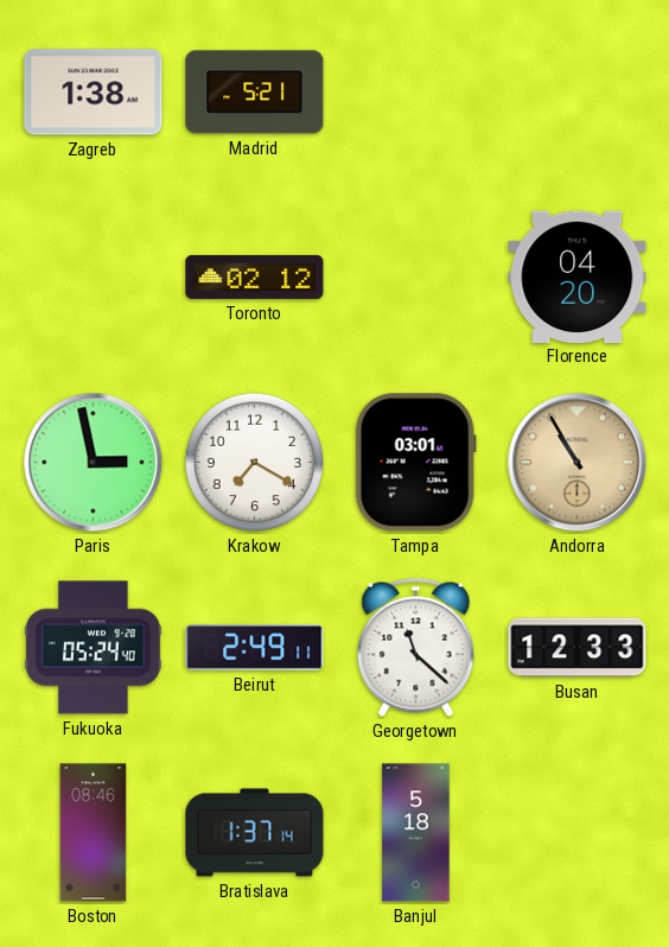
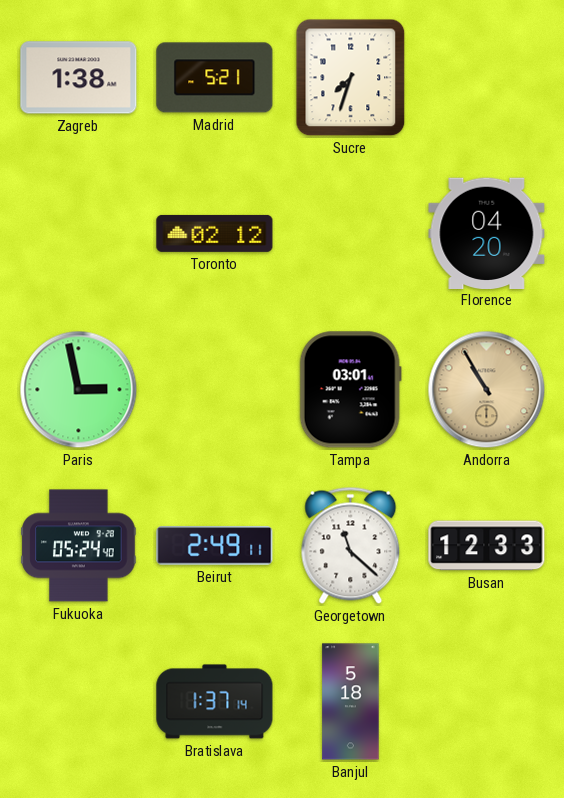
Sucre: none -> 7:33 (351, 78)
Krakow: 7:20 -> none (255, 463)
Boston: 08:46 -> none (94, 833)
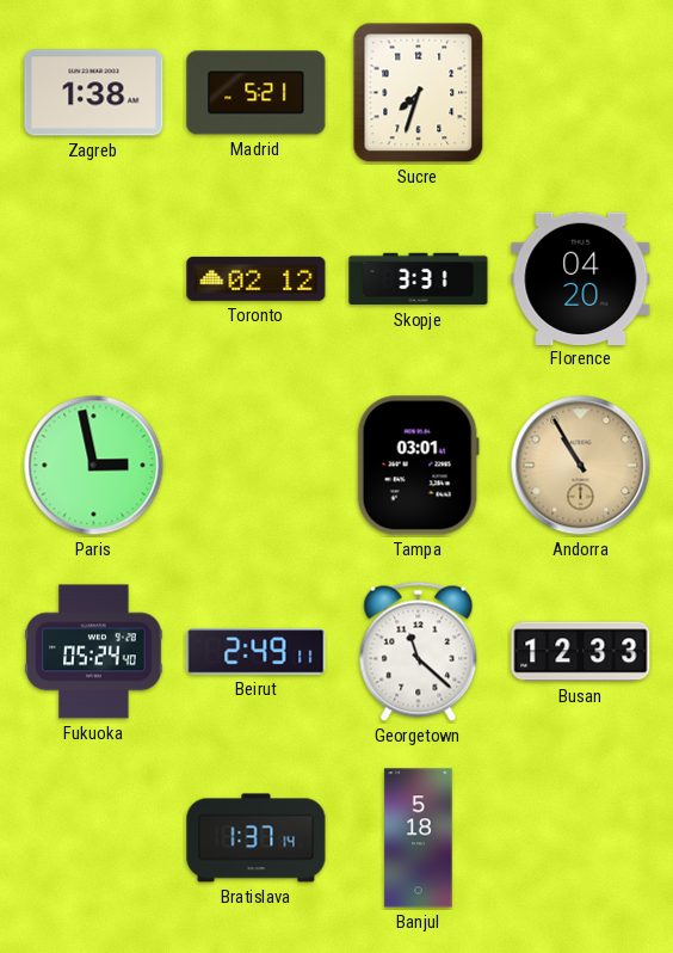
Skopje: none -> 3:31 (419, 279)
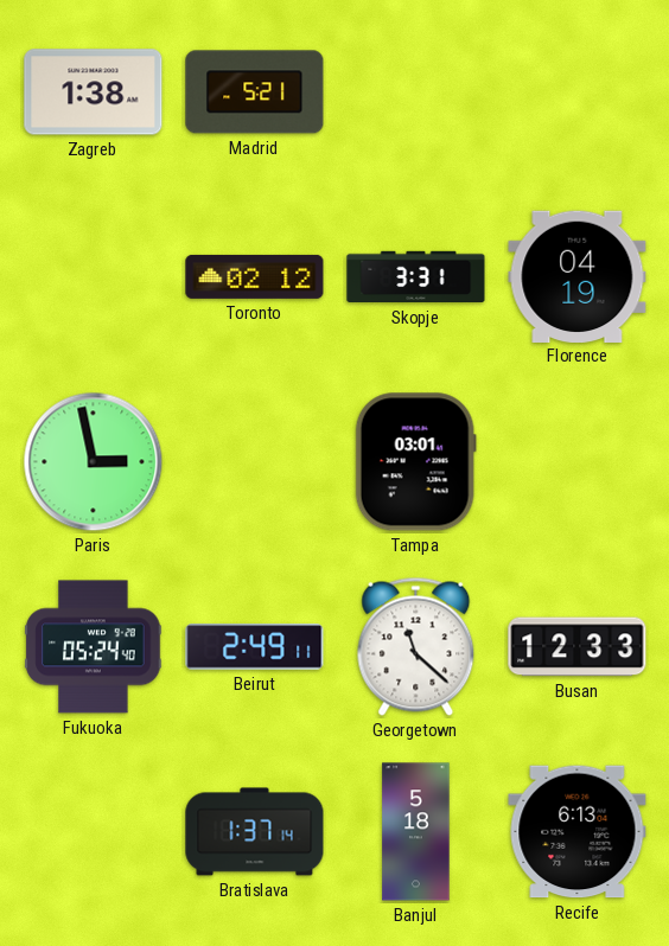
Sucre: 7:33 -> none (419, 93)
Florence: 04:20 -> 04:19 (578, 276)
Andorra: 10:55 -> none (581, 466)
Recife: none -> 6:13 (578, 832)
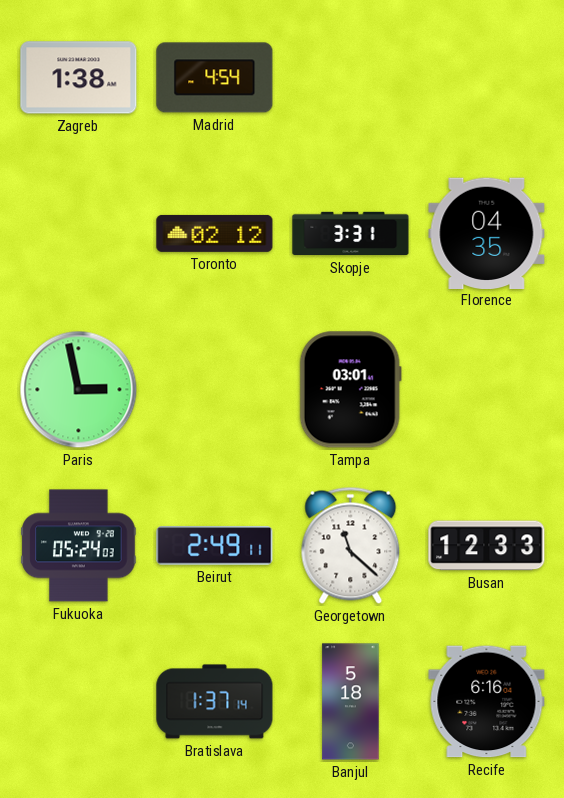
Madrid: 5:21 -> 4:54 (215, 78)
Florence: 04:19 -> 04:35 (487, 233)
Fukuoka: 05:24:40 -> 05:24:03 (79, 546)
Recife: 6:13 -> 6:16 (487, 702)
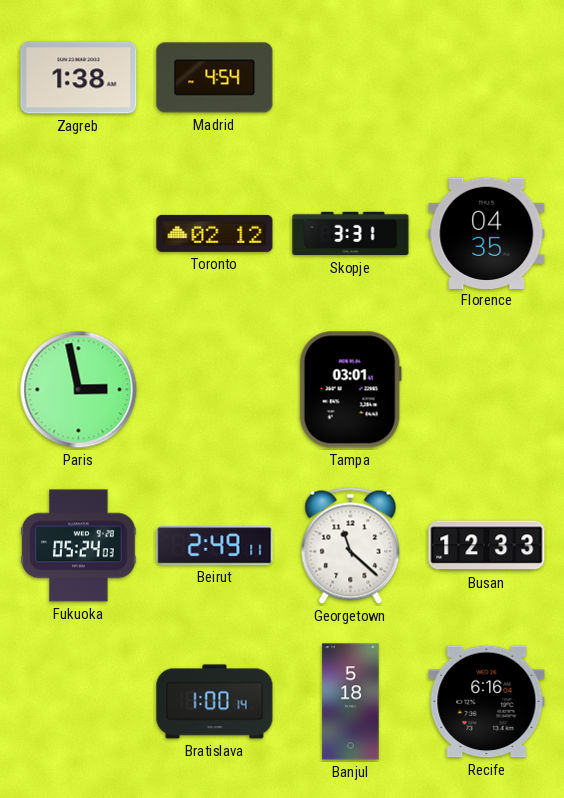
Bratislava: 1:37 -> 1:00 (215, 702)
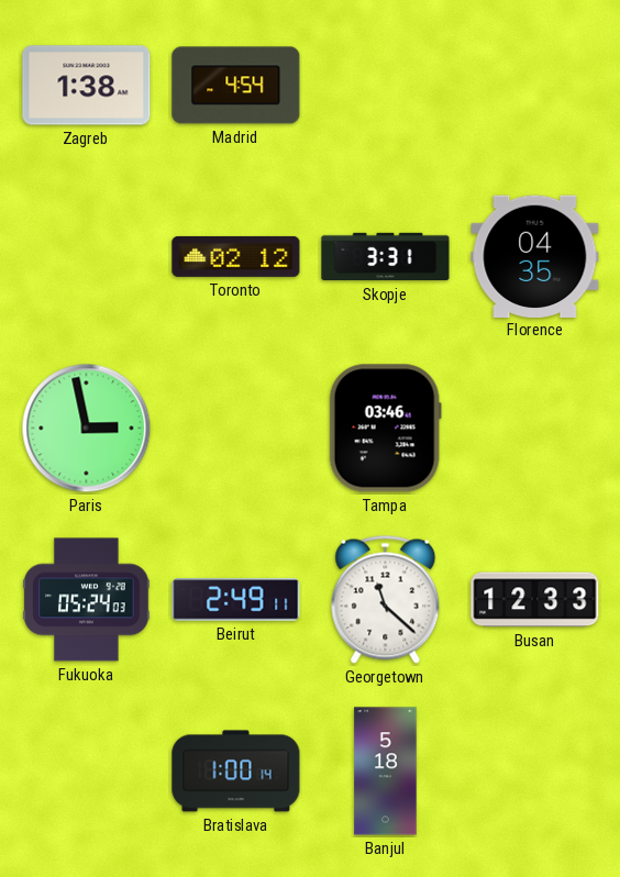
Tampa: 03:01 -> 03:46 (385, 429)
Recife: 6:16 -> none (487, 702)
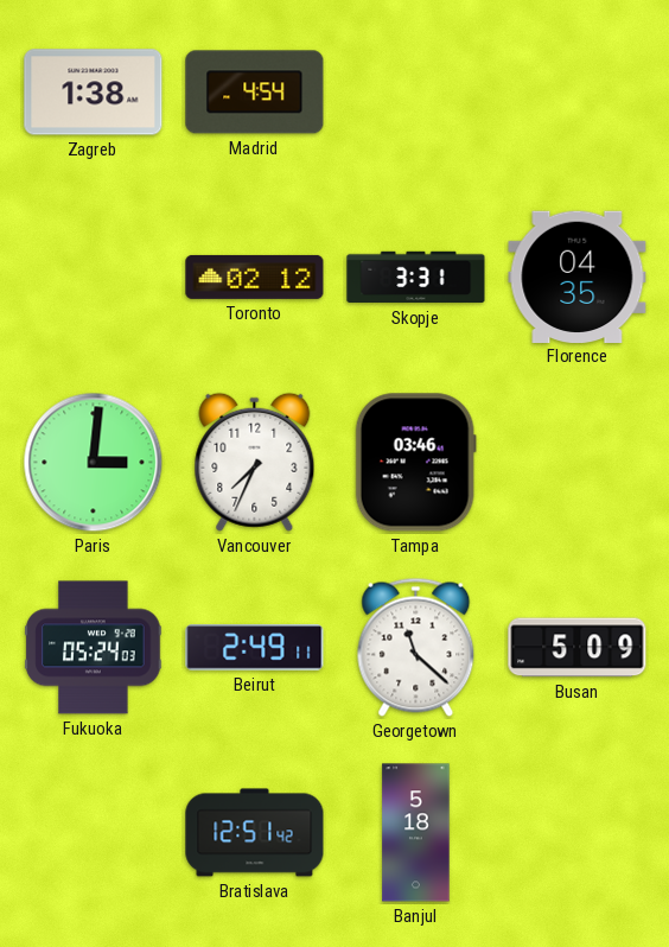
Paris: 2:58 -> 3:01 (94, 463)
Vancouver: none -> 7:34 (255, 462)
Busan: 12:33 -> 5:09 (578, 648)
Bratislava: 1:00 -> 12:51 (255, 833)
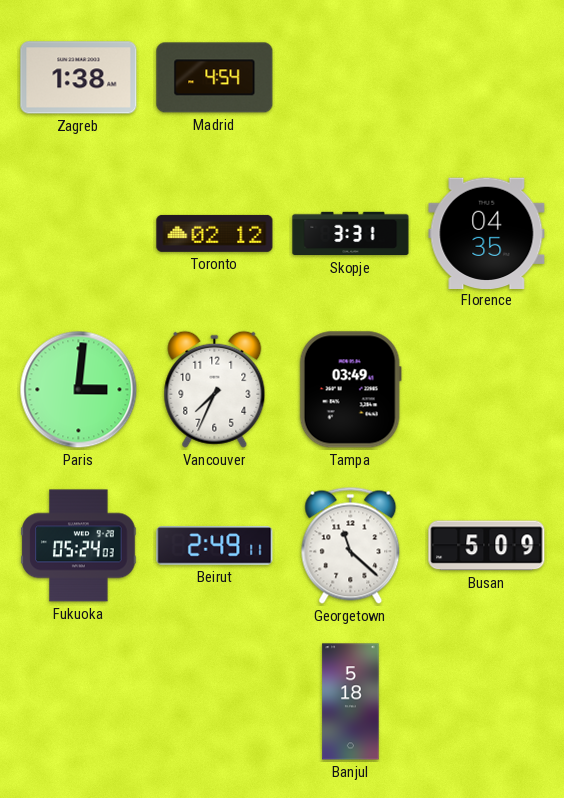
Tampa: 03:46 -> 03:49 (350, 390)
Bratislava: 12:51 -> none (255, 833)
